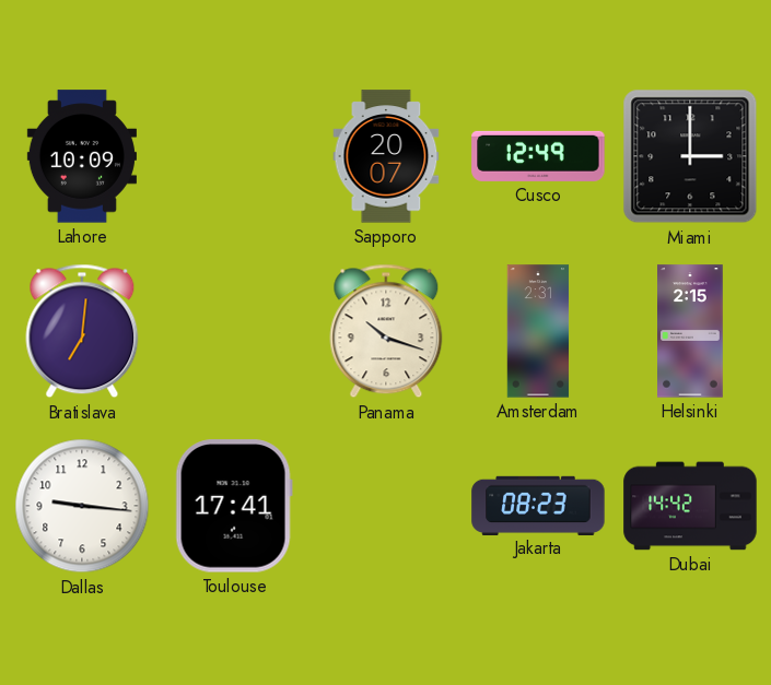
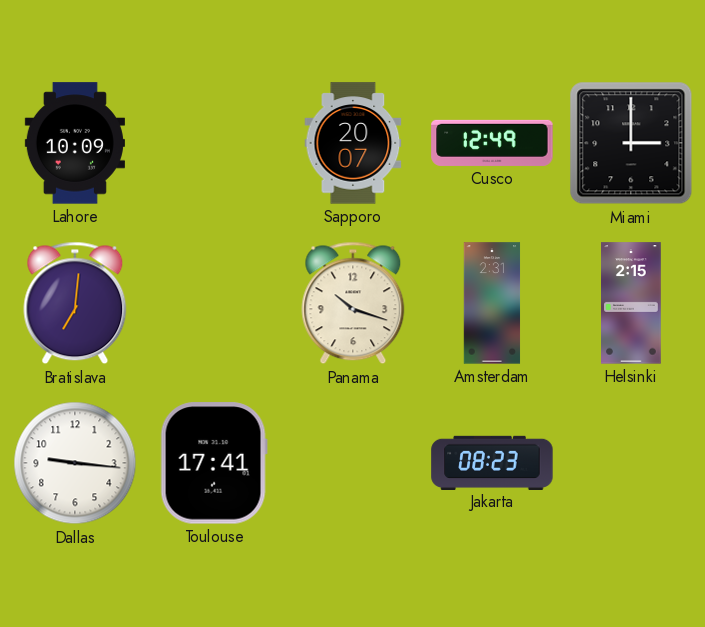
Dubai: 14:42 -> none (690, 506)
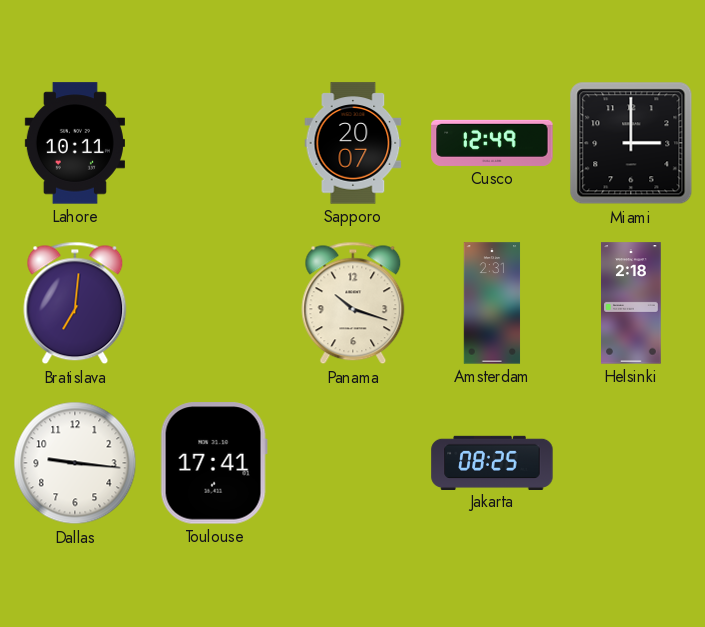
Lahore: 10:09 -> 10:11 (75, 143)
Helsinki: 2:15 -> 2:18 (631, 303)
Jakarta: 08:23 -> 08:25 (492, 462)
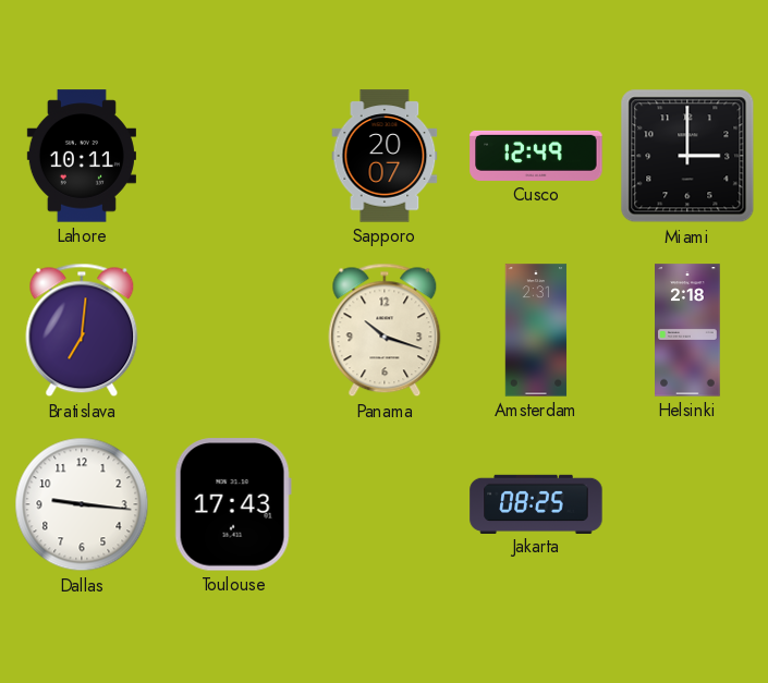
Toulouse: 17:41 -> 17:43 (233, 504)
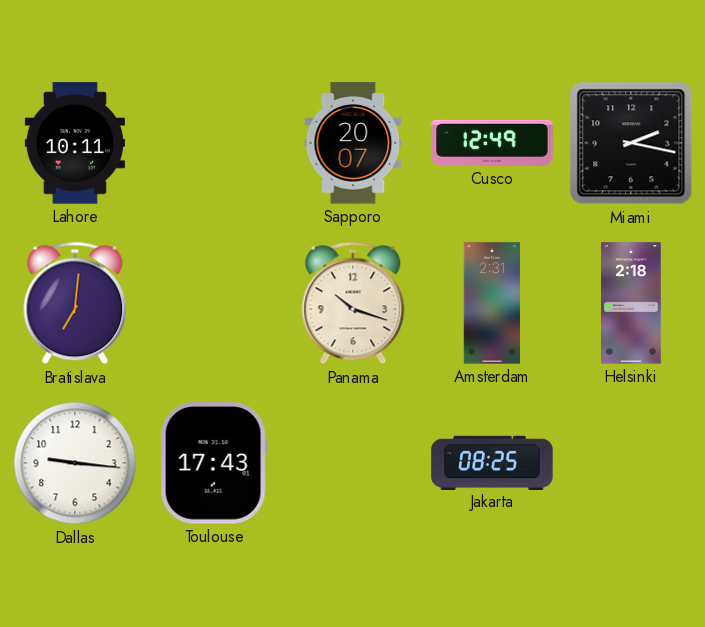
Miami: 3:00 -> 2:17 (631, 143)
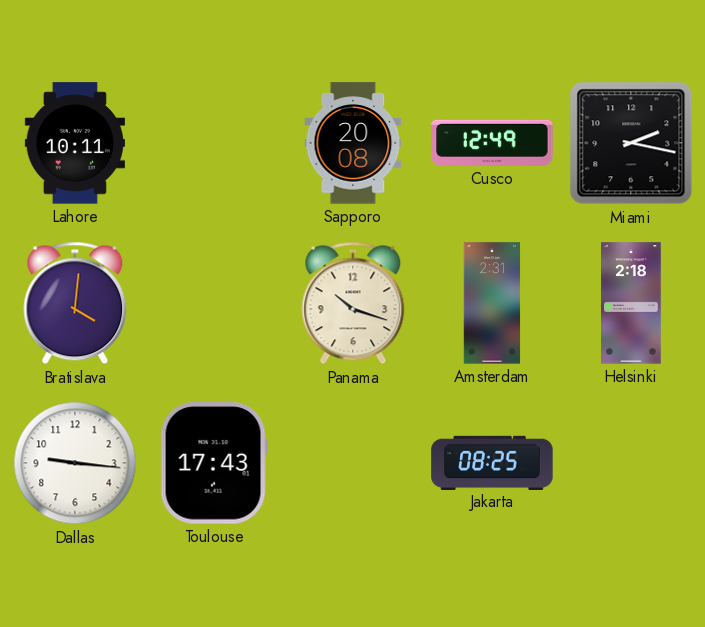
Sapporo: 20:07 -> 20:08 (353, 143)
Bratislava: 7:01 -> 4:01 (75, 303)
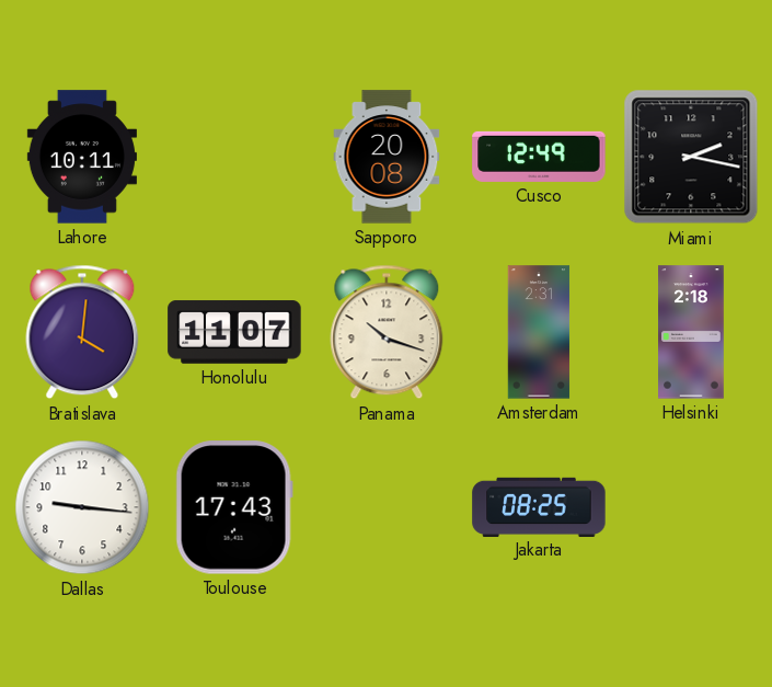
Honolulu: none -> 11:07 (234, 332)
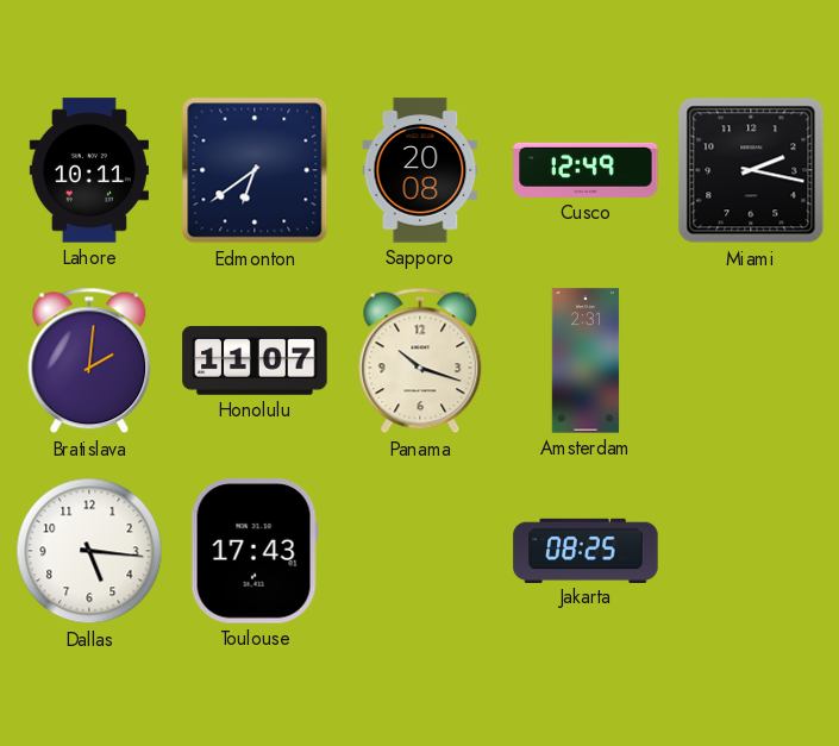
Edmonton: none -> 6:39 (255, 170)
Bratislava: 4:01 -> 2:01 (89, 361)
Helsinki: 2:18 -> none (691, 332)
Dallas: 9:16 -> 5:16 (89, 551)
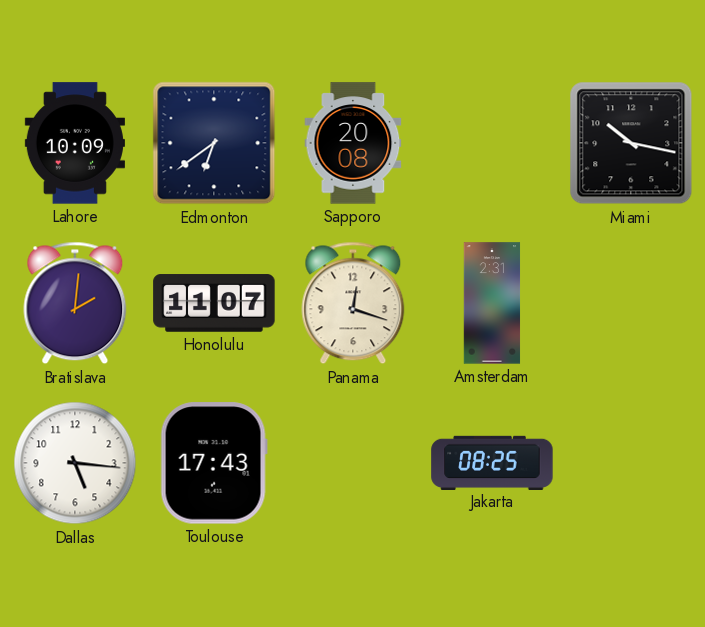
Lahore: 10:11 -> 10:09 (75, 143)
Cusco: 12:49 -> none (586, 170)
Miami: 2:17 -> 10:17 (631, 143)
Panama: 10:18 -> 12:18 (353, 303)
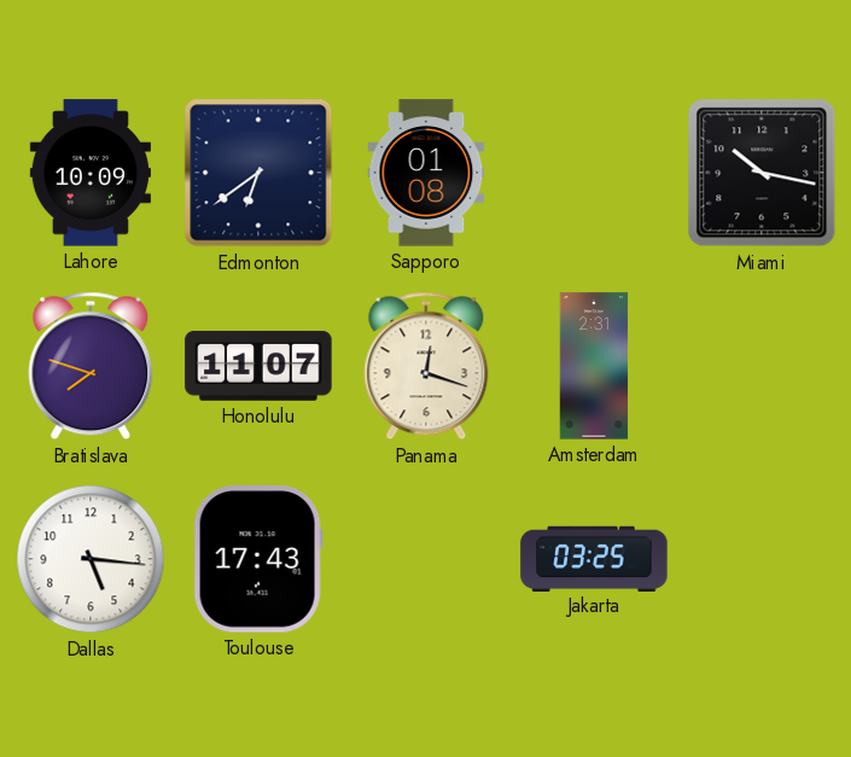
Sapporo: 20:08 -> 01:08 (426, 173)
Bratislava: 2:01 -> 7:48 (91, 366)
Jakarta: 08:25 -> 03:25 (594, 558)
